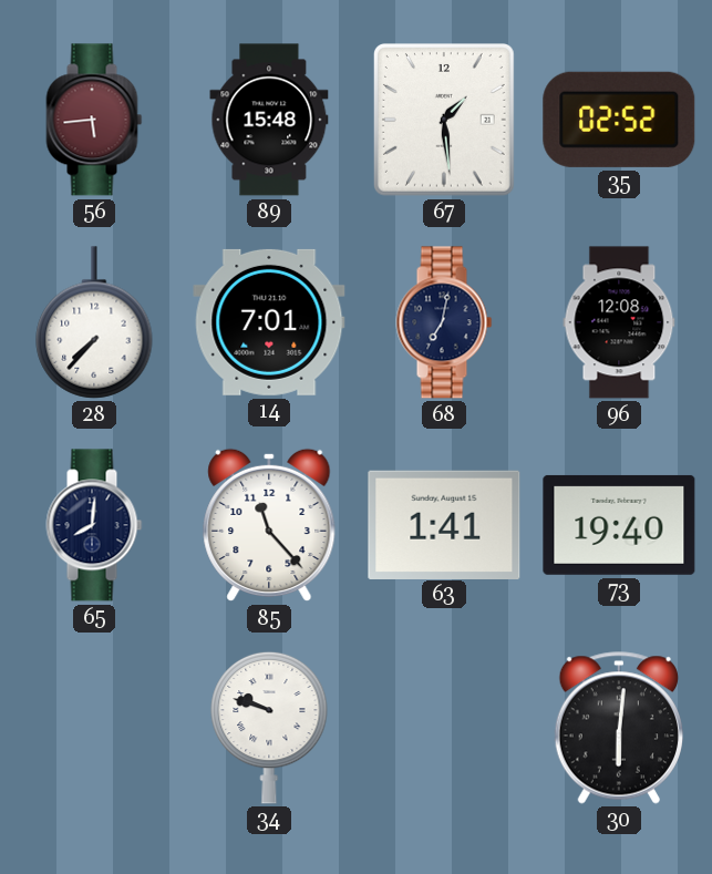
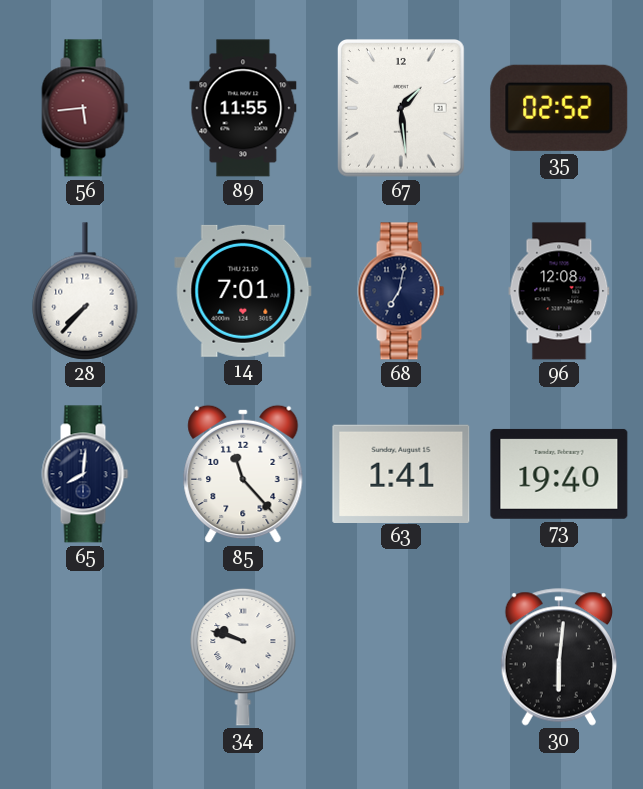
89: 15:48 -> 11:55 (243, 108)
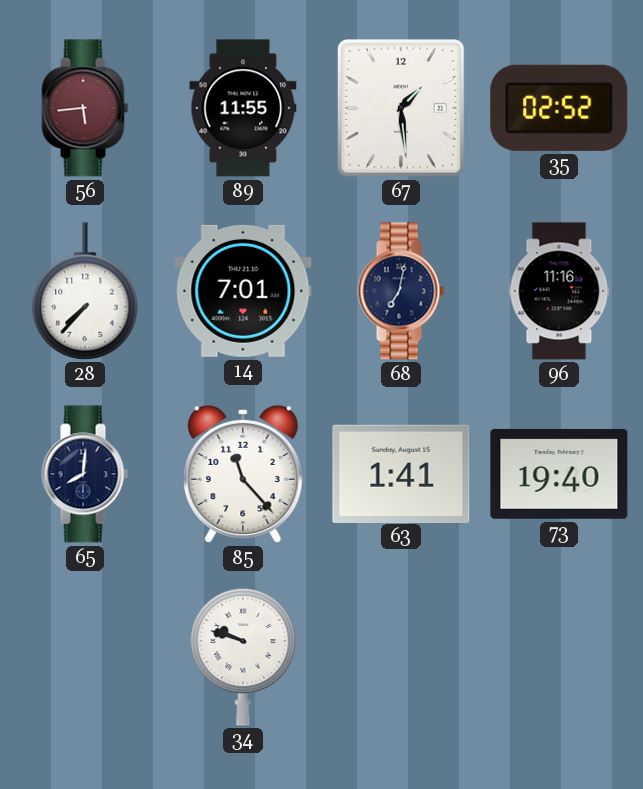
96: 12:08 -> 11:16 (559, 291)
30: 6:01 -> none (559, 657)
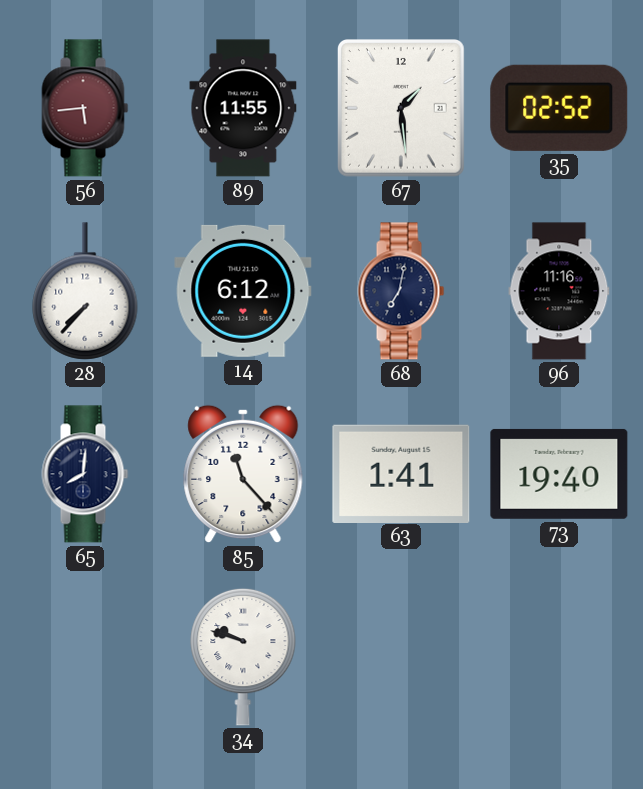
14: 7:01 -> 6:12 (243, 291)
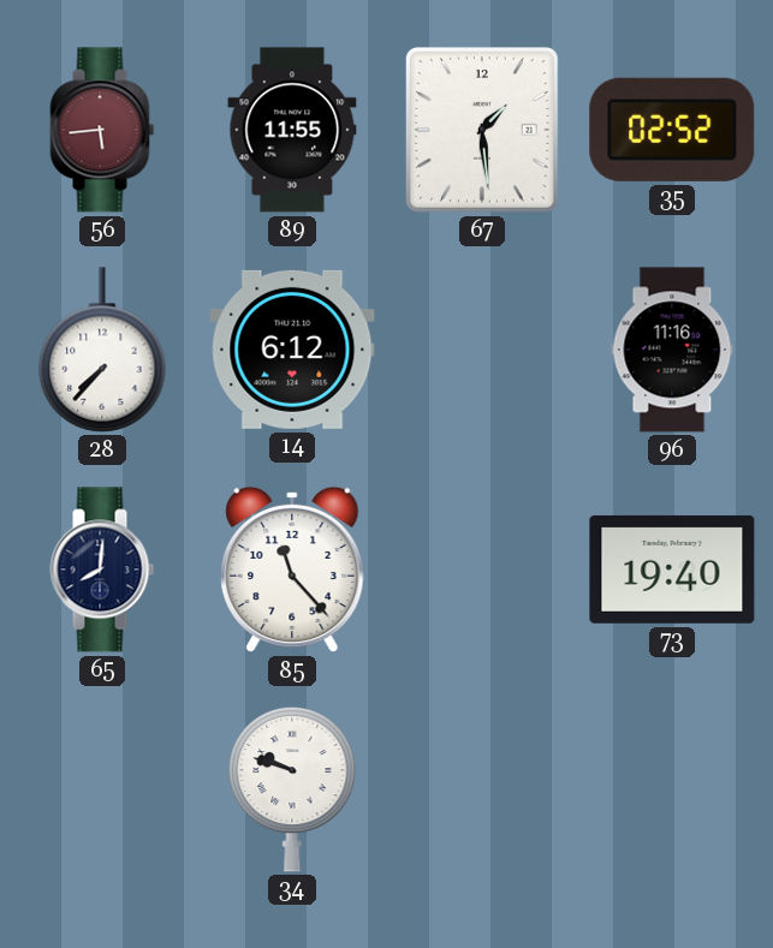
68: 7:02 -> none (401, 291)
63: 1:41 -> none (401, 473)
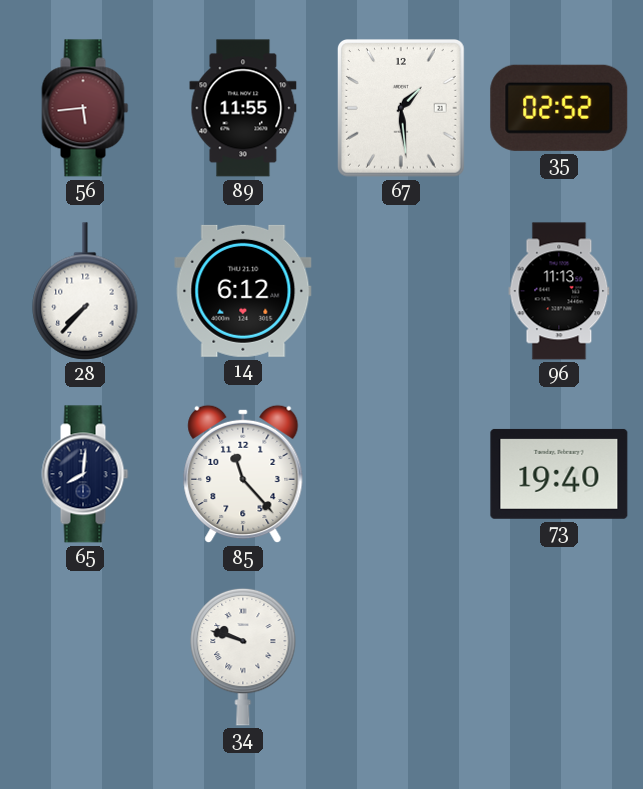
96: 11:16 -> 11:13 (559, 291)
